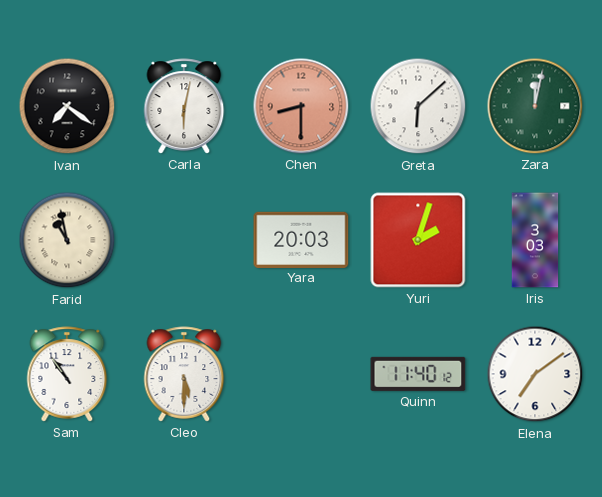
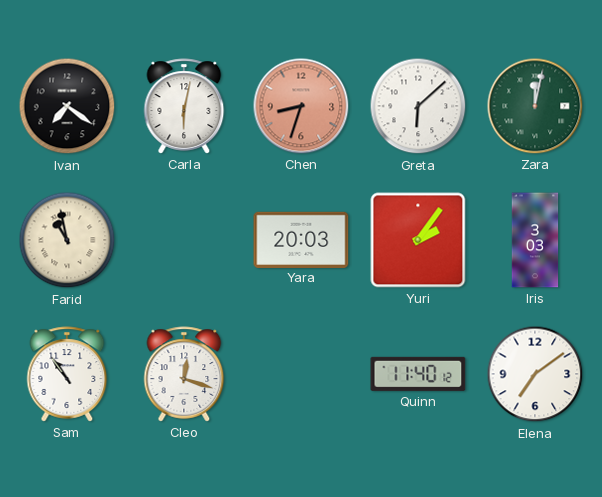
Chen: 8:30 -> 8:33 (301, 106)
Yuri: 2:03 -> 2:06 (418, 240)
Cleo: 5:30 -> 12:18 (184, 374)
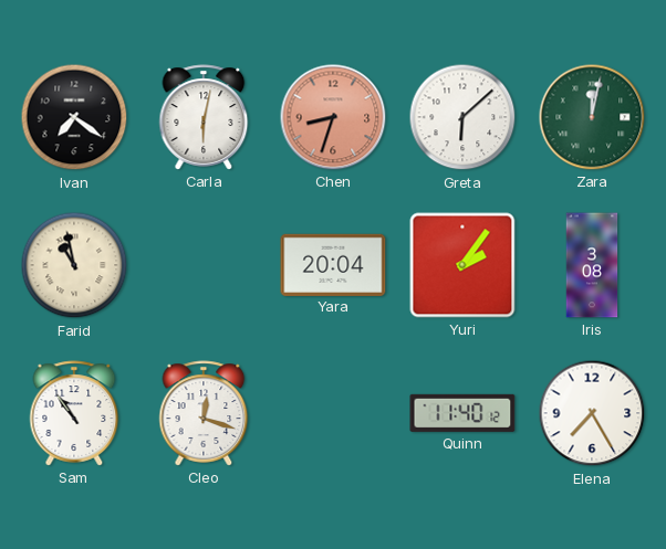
Yara: 20:03 -> 20:04 (333, 264)
Iris: 3:03 -> 3:08 (592, 265)
Elena: 7:09 -> 7:25 (592, 413)
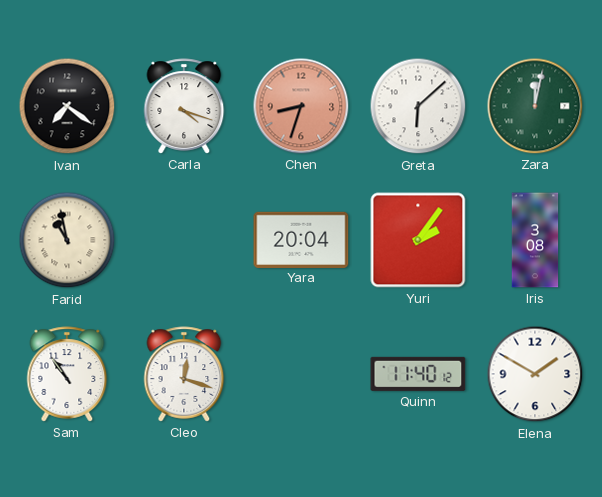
Carla: 6:02 -> 4:18 (184, 106)
Elena: 7:25 -> 1:50 (535, 374)
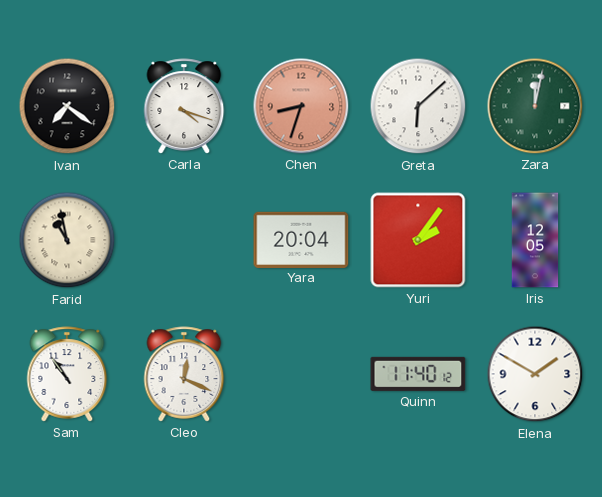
Iris: 3:08 -> 12:05 (535, 240)
Cleo: 12:18 -> 12:19 (184, 374)
